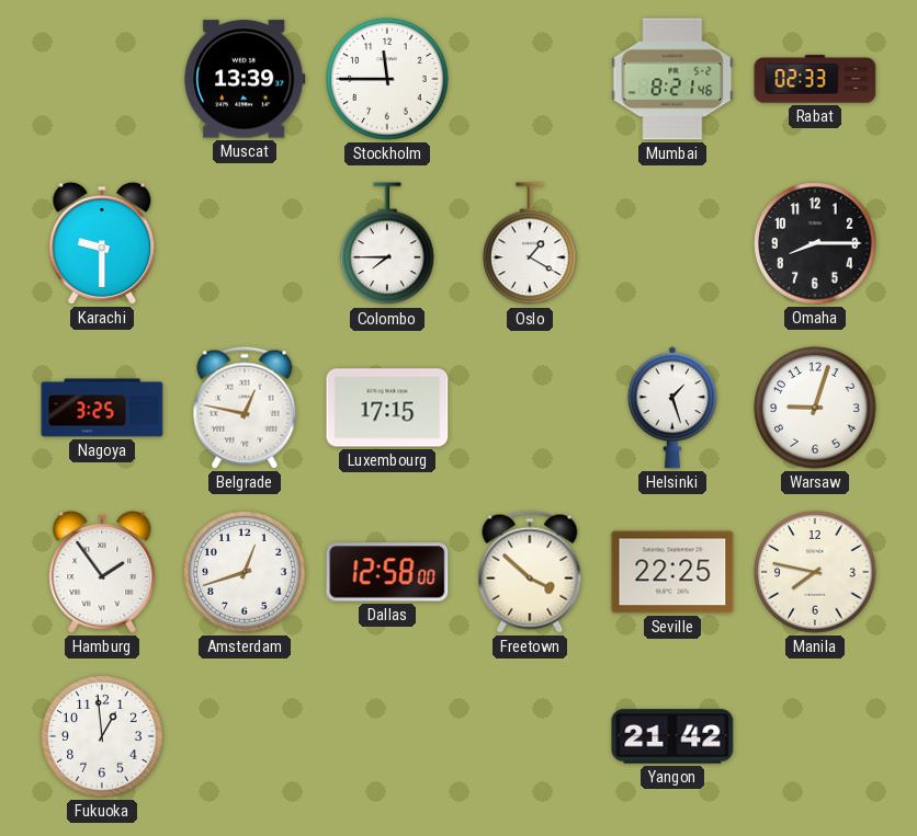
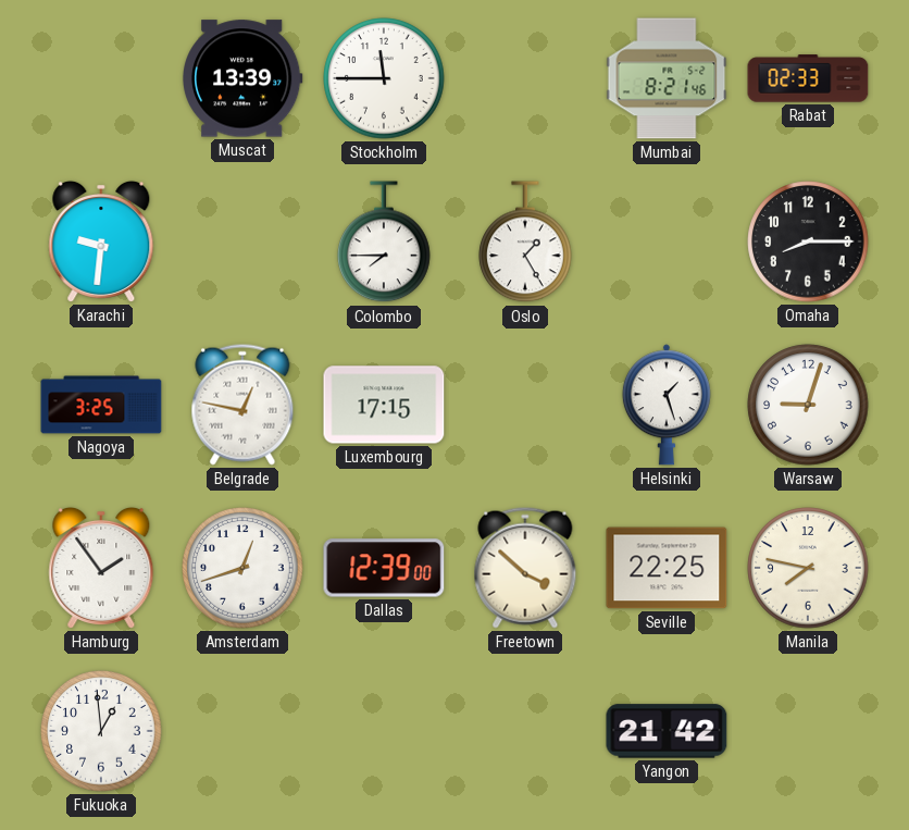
Karachi: 9:30 -> 9:31 (101, 241)
Oslo: 1:20 -> 1:25 (525, 243)
Dallas: 12:58 -> 12:39 (384, 568)
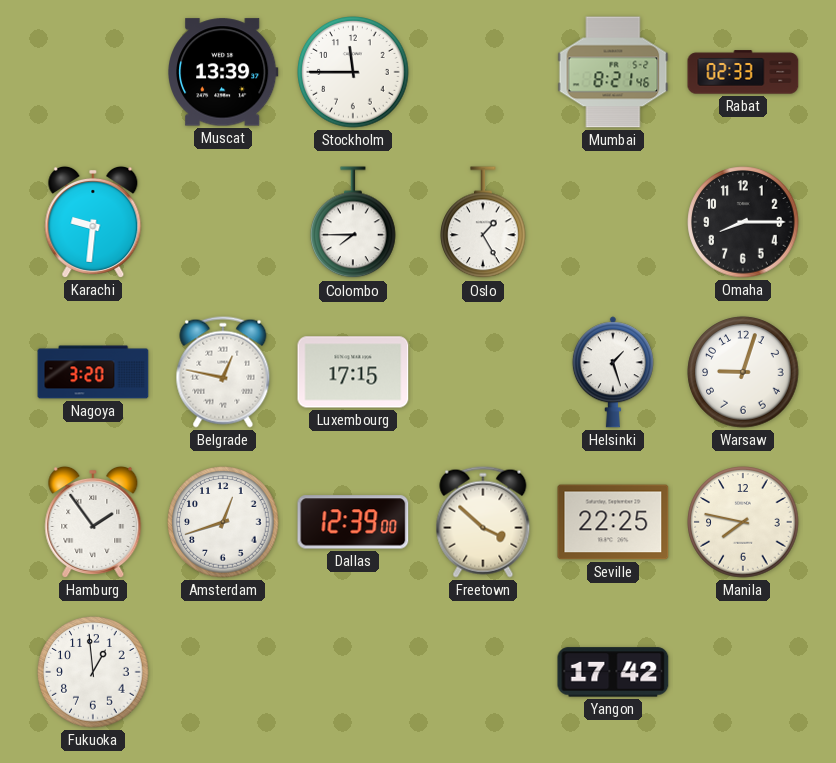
Nagoya: 3:25 -> 3:20 (93, 372)
Yangon: 21:42 -> 17:42 (613, 672)
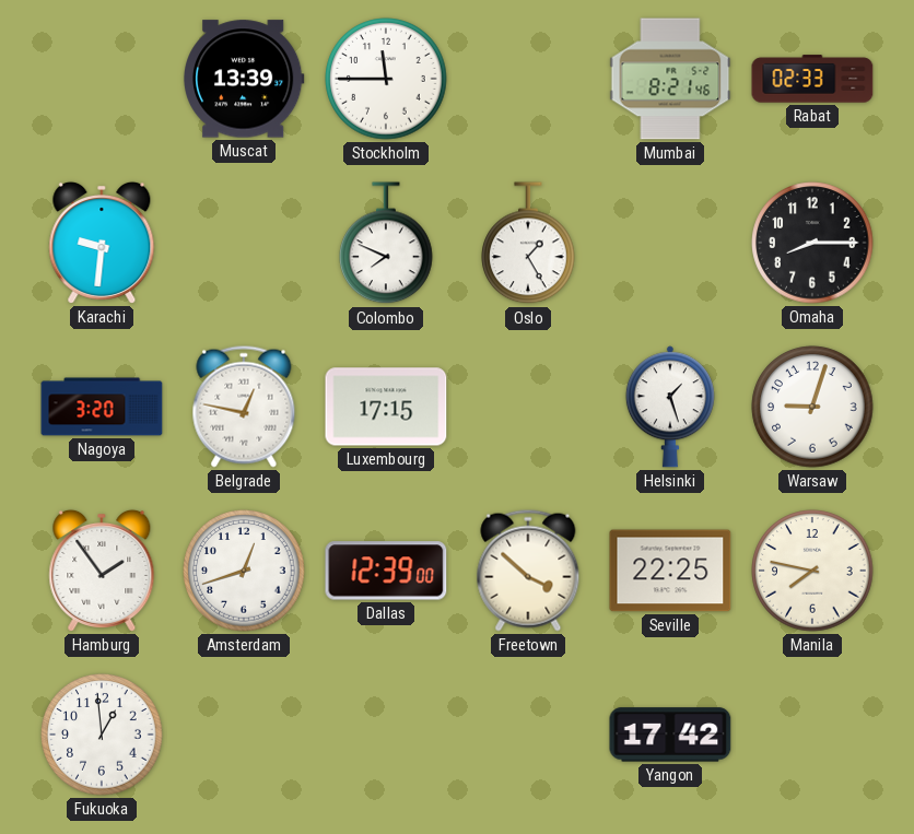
Colombo: 7:45 -> 7:49 (386, 244)
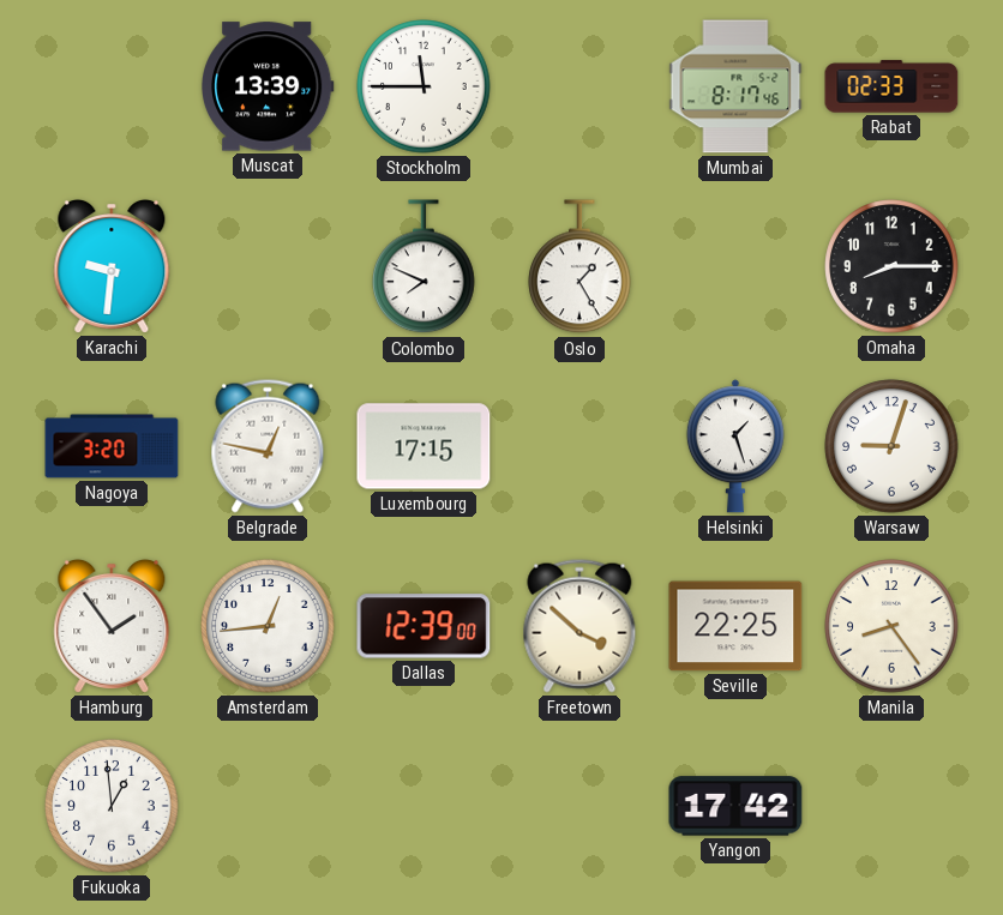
Mumbai: 8:21 -> 8:17 (735, 86)
Amsterdam: 12:42 -> 12:44 (268, 626)
Manila: 7:47 -> 8:24 (891, 626)
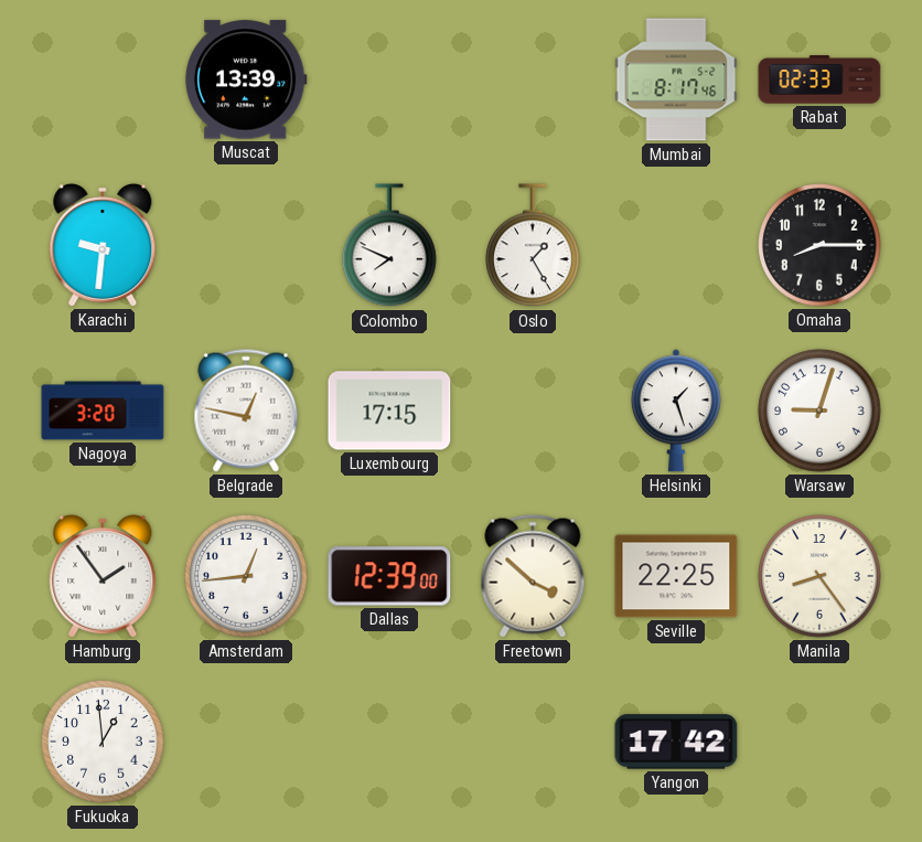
Stockholm: 11:45 -> none (424, 86)
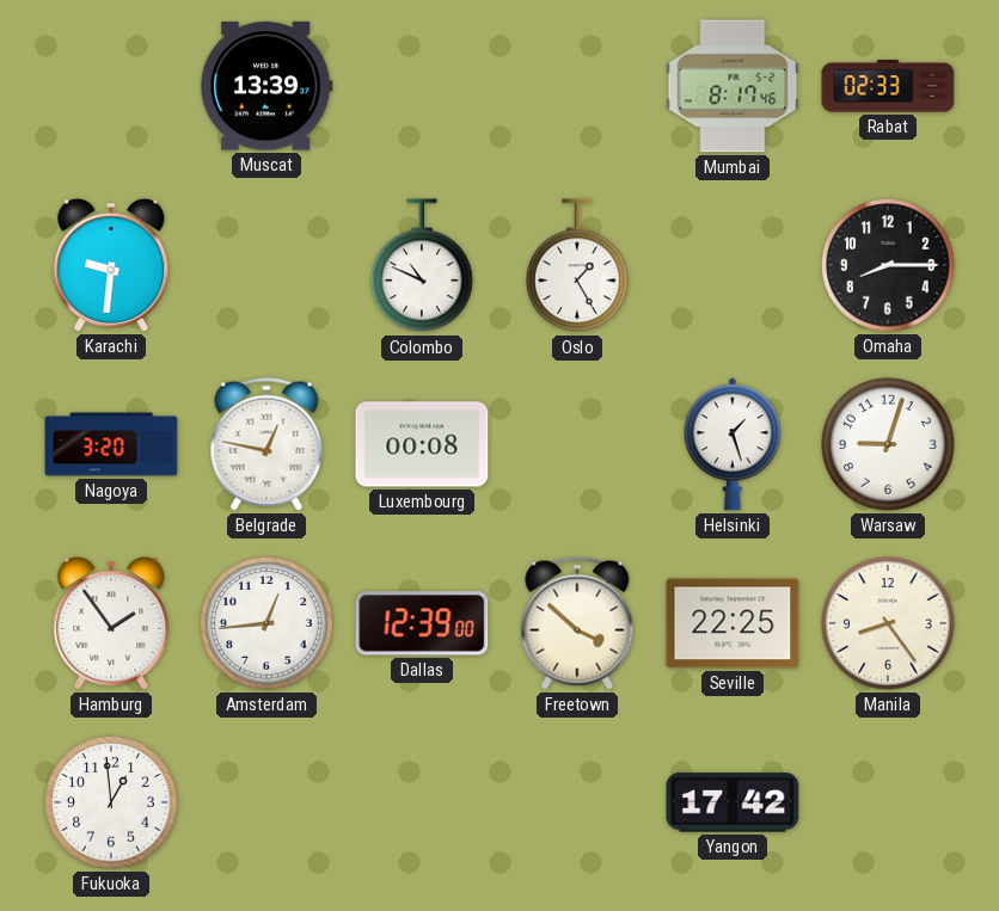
Colombo: 7:49 -> 10:49 (422, 266)
Luxembourg: 17:15 -> 00:08 (422, 444)
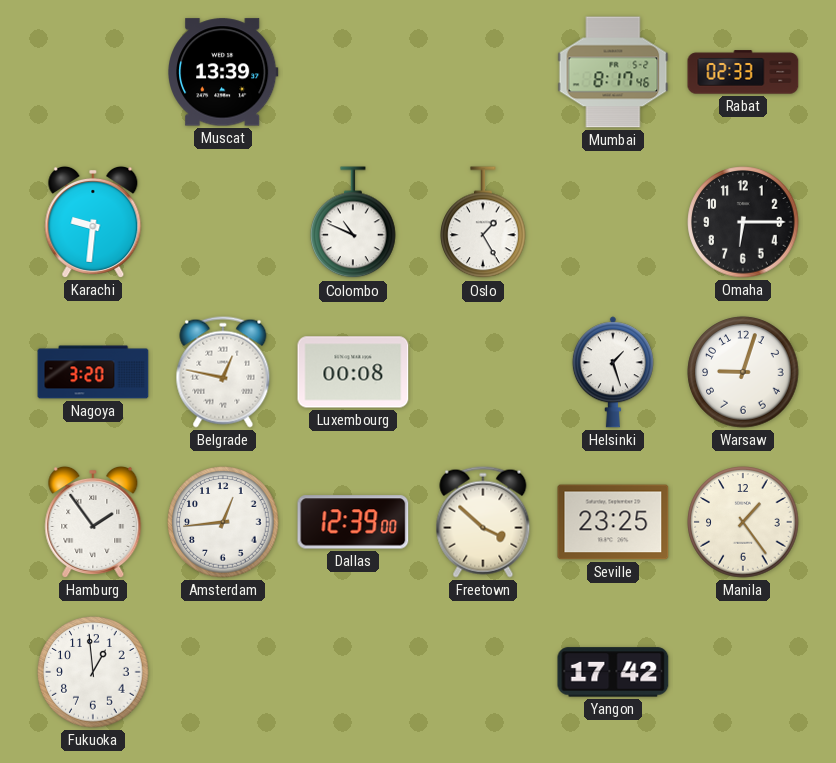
Omaha: 8:15 -> 6:15 (743, 222)
Seville: 22:25 -> 23:25 (613, 522)
Manila: 8:24 -> 1:24 (743, 522)
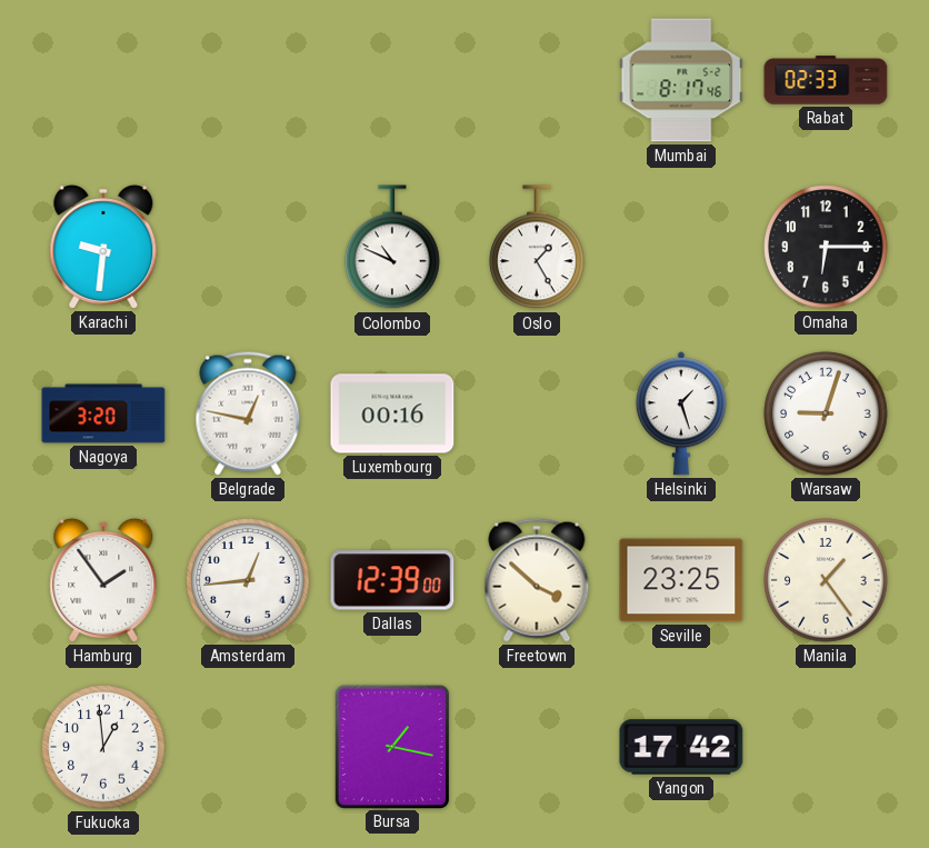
Muscat: 13:39 -> none (224, 72)
Luxembourg: 00:08 -> 00:16 (392, 413)
Bursa: none -> 1:17 (391, 746)
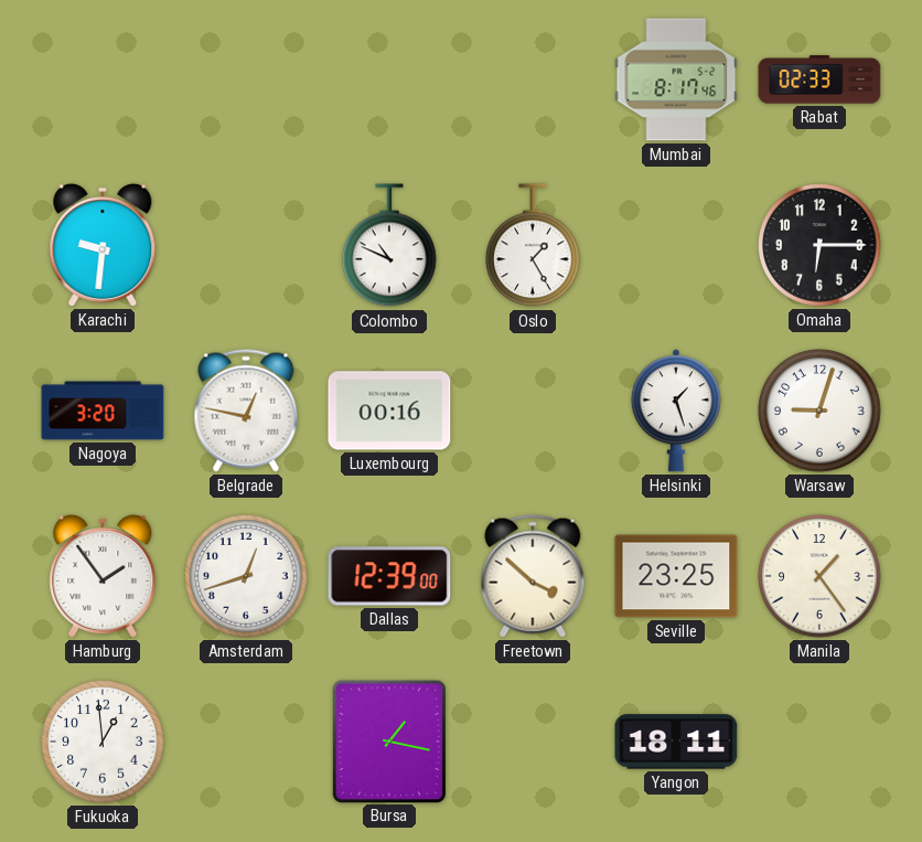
Amsterdam: 12:44 -> 12:42 (246, 576)
Yangon: 17:42 -> 18:11 (676, 742)
